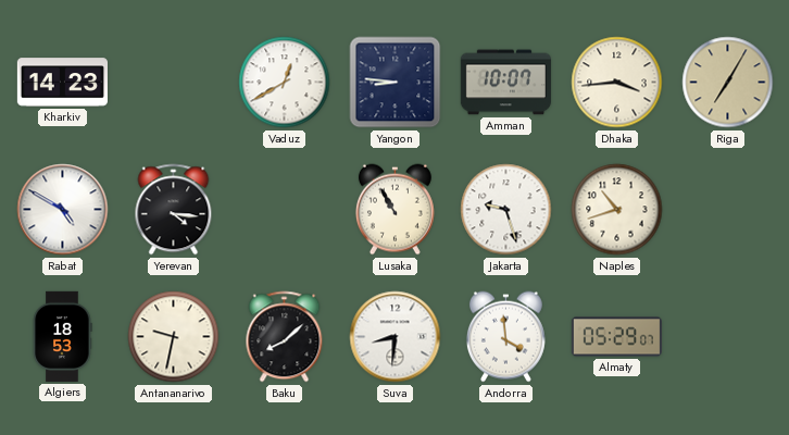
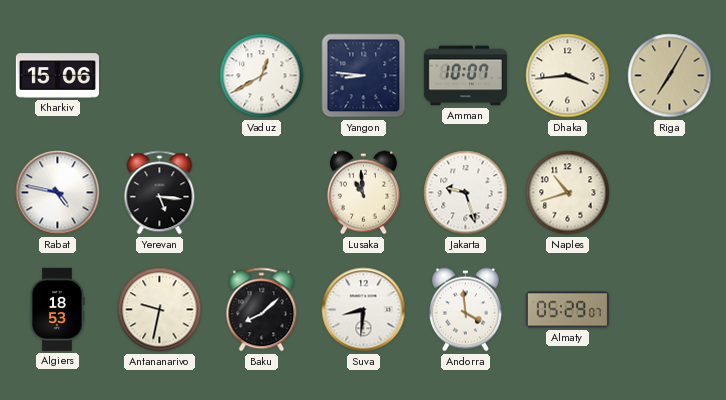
Kharkiv: 14:23 -> 15:06 (57, 76)
Rabat: 4:50 -> 4:47 (58, 193)
Yerevan: 4:16 -> 5:16 (160, 193)
Lusaka: 10:55 -> 10:59 (363, 193)
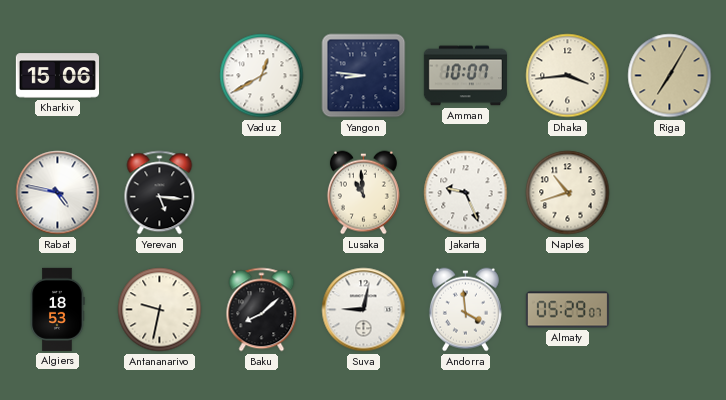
Jakarta: 9:27 -> 9:26 (466, 193)
Suva: 8:31 -> 9:02 (364, 310)
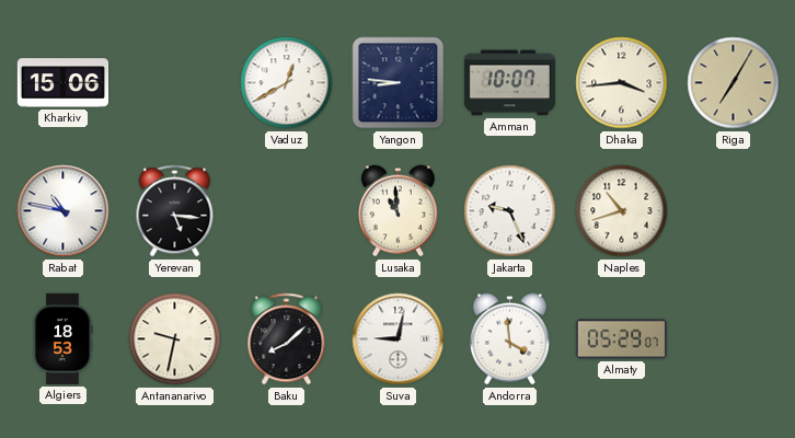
Rabat: 4:47 -> 10:47 (64, 211)
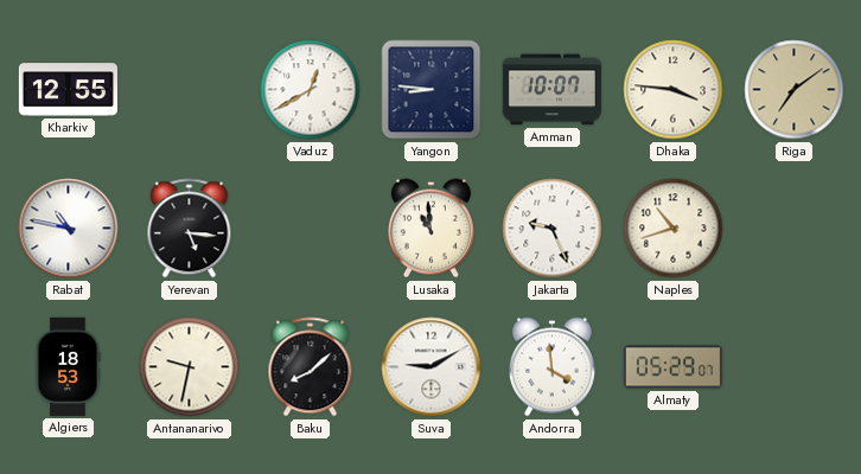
Kharkiv: 15:06 -> 12:55 (68, 90)
Dhaka: 3:44 -> 3:46 (674, 90)
Riga: 7:05 -> 7:09 (795, 90)
Suva: 9:02 -> 9:10 (432, 367)
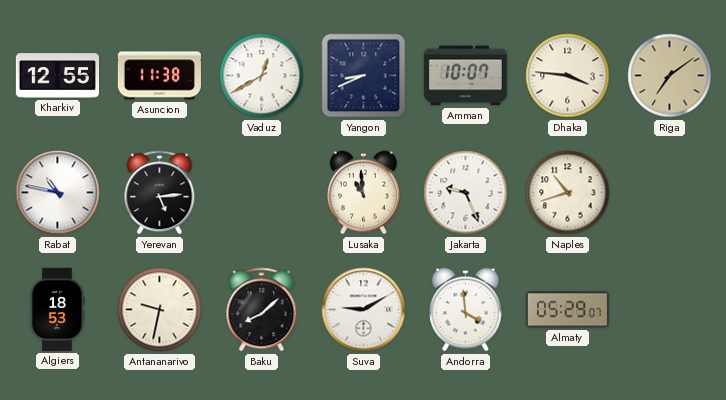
Asuncion: none -> 11:38 (159, 76)
Yangon: 8:46 -> 8:41 (364, 76)
Yerevan: 5:16 -> 5:14 (160, 193)
